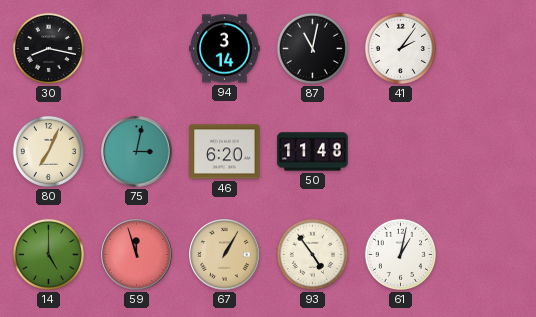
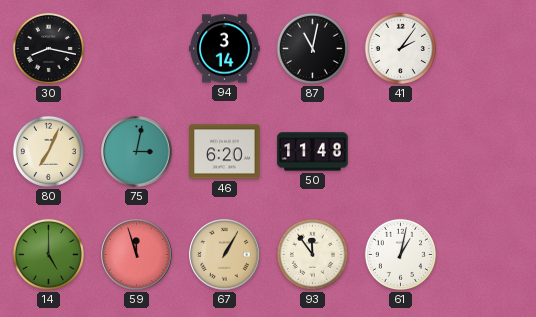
93: 4:54 -> 11:54 (312, 254)
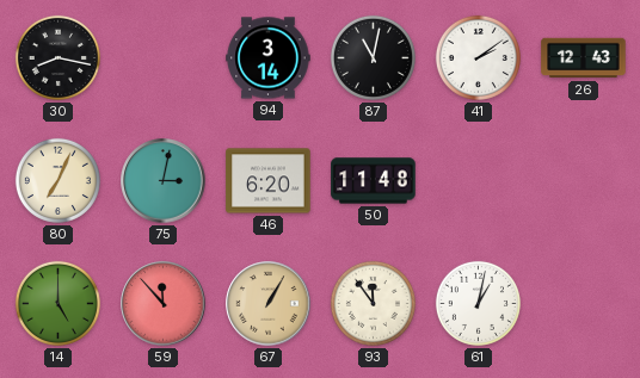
41: 2:06 -> 2:09 (478, 57)
26: none -> 12:43 (584, 58)
59: 11:57 -> 11:53 (164, 304)
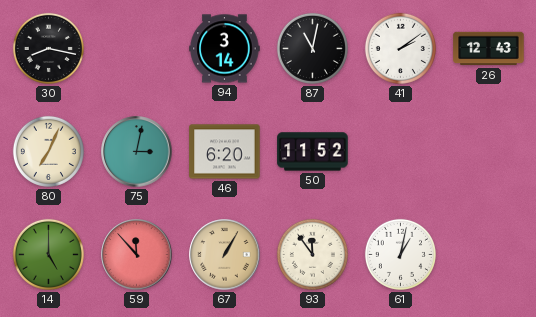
50: 11:48 -> 11:52 (313, 152)
